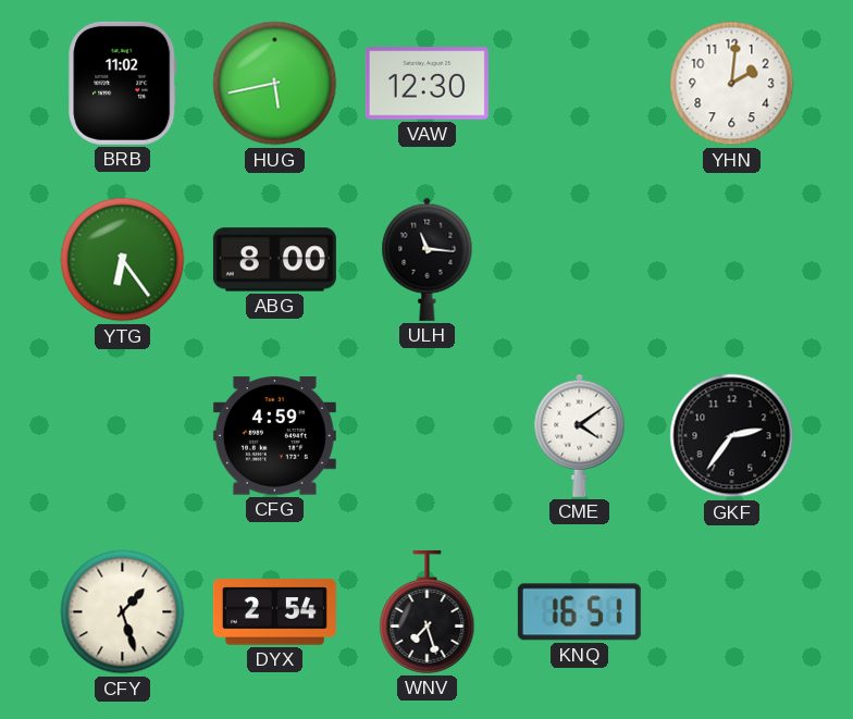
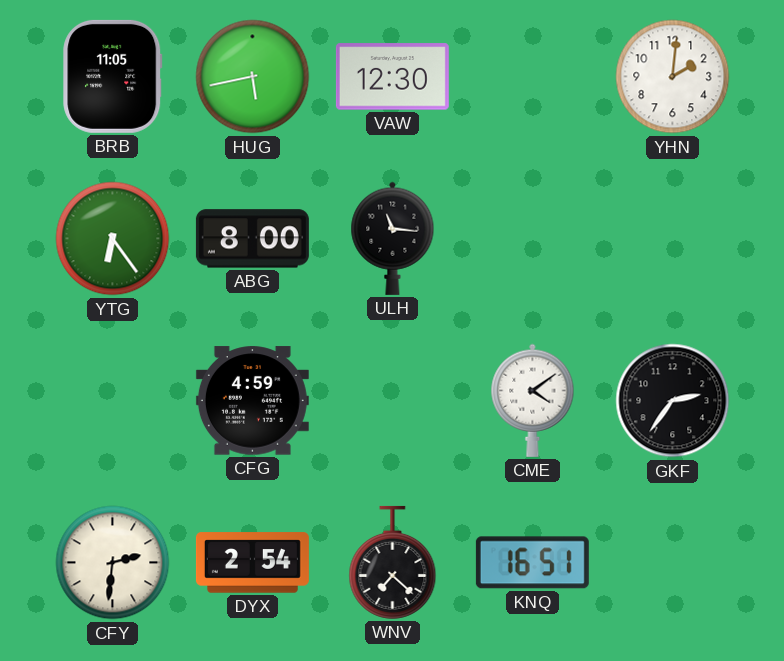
BRB: 11:02 -> 11:05 (113, 76)
CFY: 1:27 -> 2:31 (113, 563)
WNV: 7:27 -> 7:22 (393, 562)
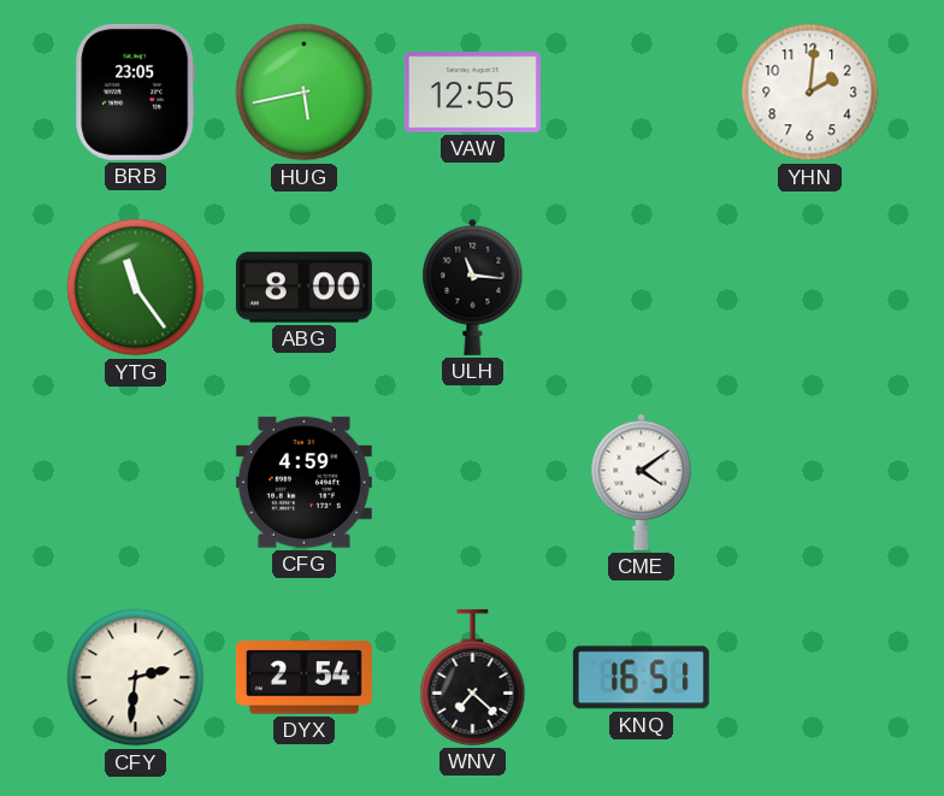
BRB: 11:05 -> 23:05 (136, 92)
VAW: 12:30 -> 12:55 (472, 93)
YTG: 6:24 -> 11:24 (136, 288)
GKF: 2:36 -> none (673, 401)
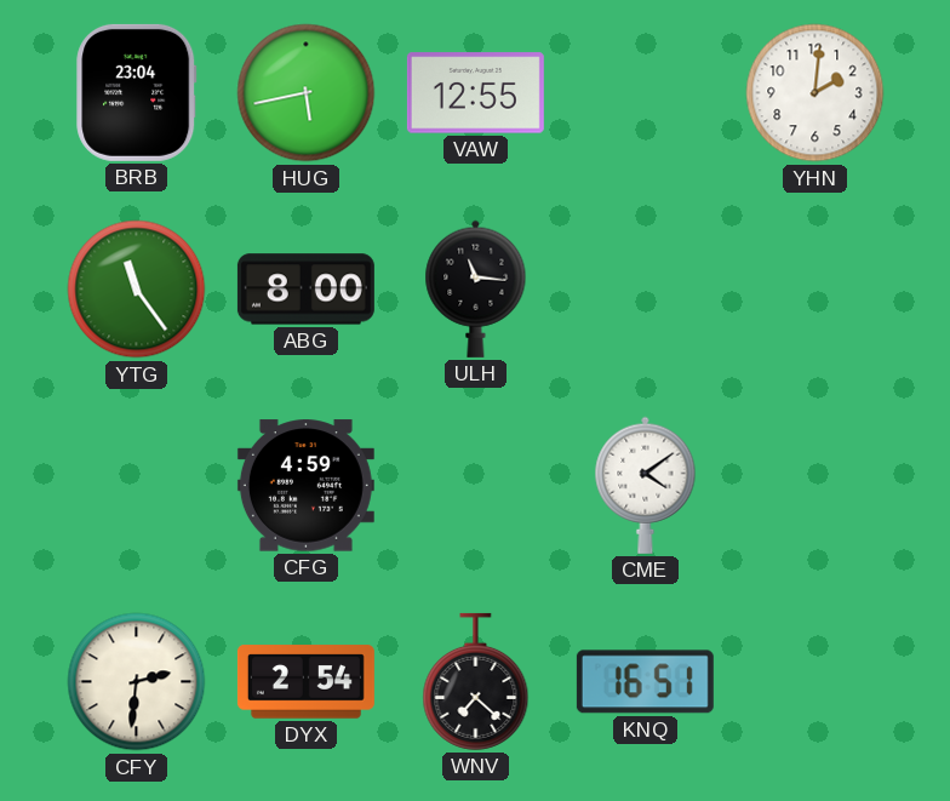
BRB: 23:05 -> 23:04 (137, 92)
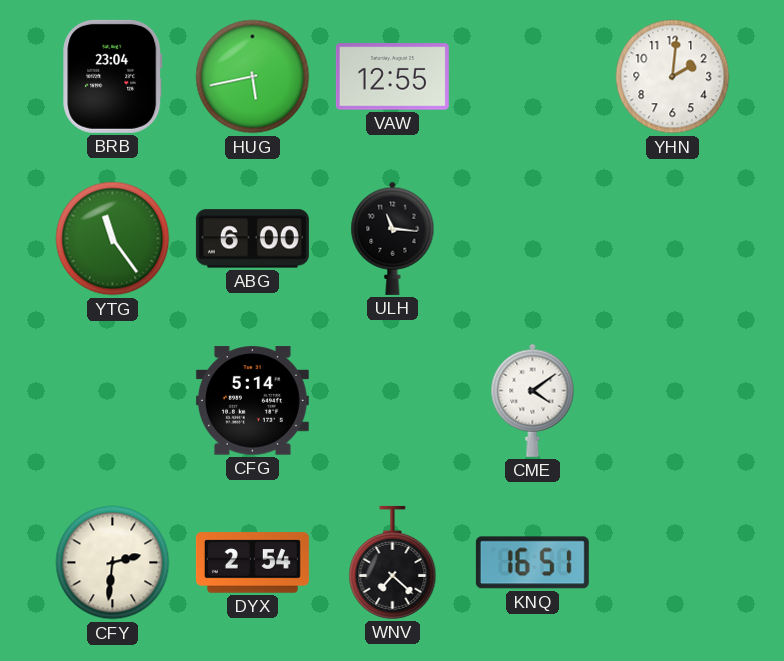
ABG: 8:00 -> 6:00 (252, 239)
CFG: 4:59 -> 5:14 (252, 401)
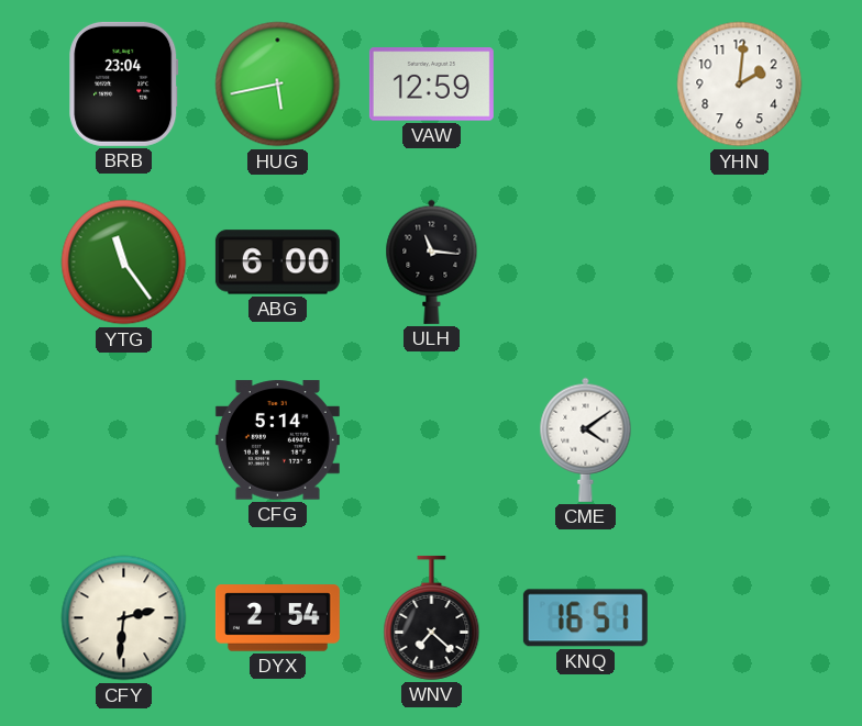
VAW: 12:55 -> 12:59 (431, 85)
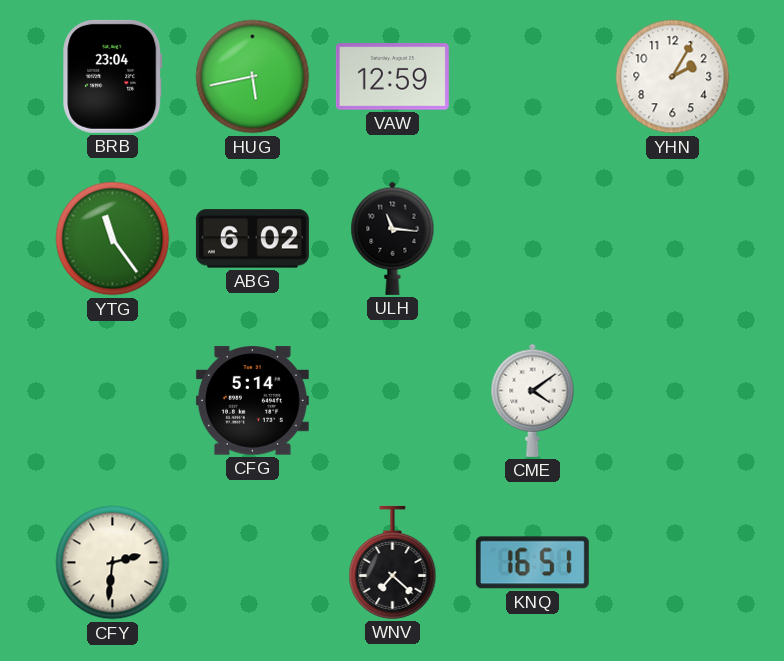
YHN: 2:01 -> 2:05 (673, 77)
ABG: 6:00 -> 6:02 (252, 239)
DYX: 2:54 -> none (277, 618)
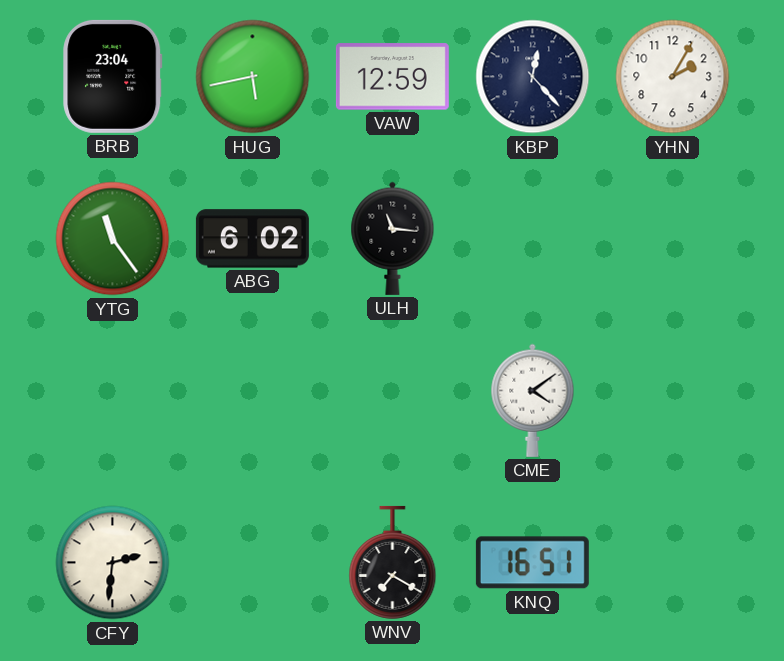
KBP: none -> 12:23 (533, 77)
CFG: 5:14 -> none (252, 401)
WNV: 7:22 -> 7:20 (393, 562)
